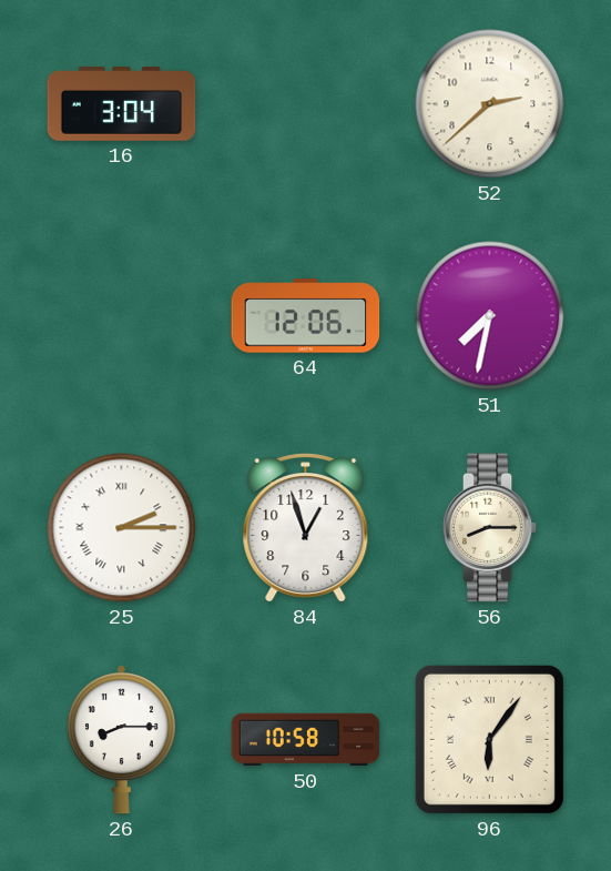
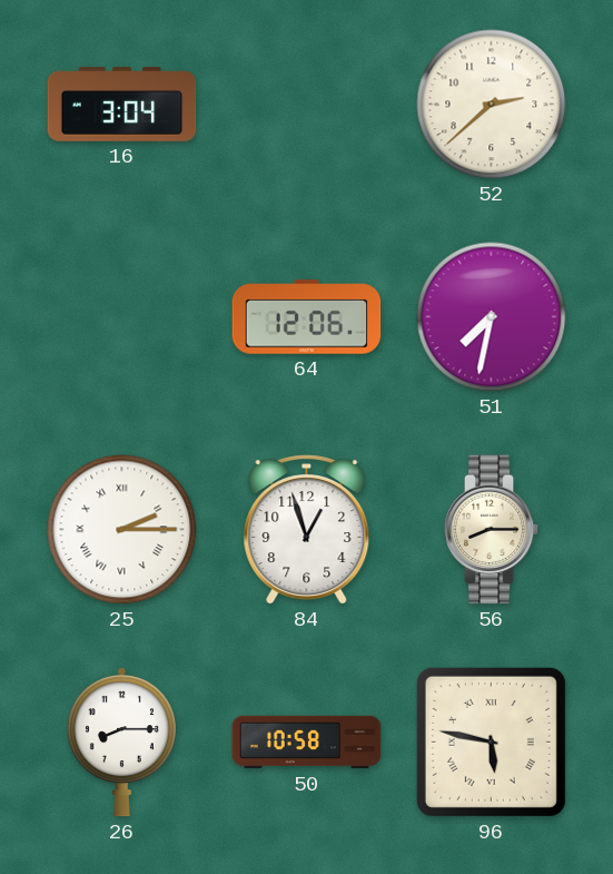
96: 6:06 -> 5:47 (491, 742)
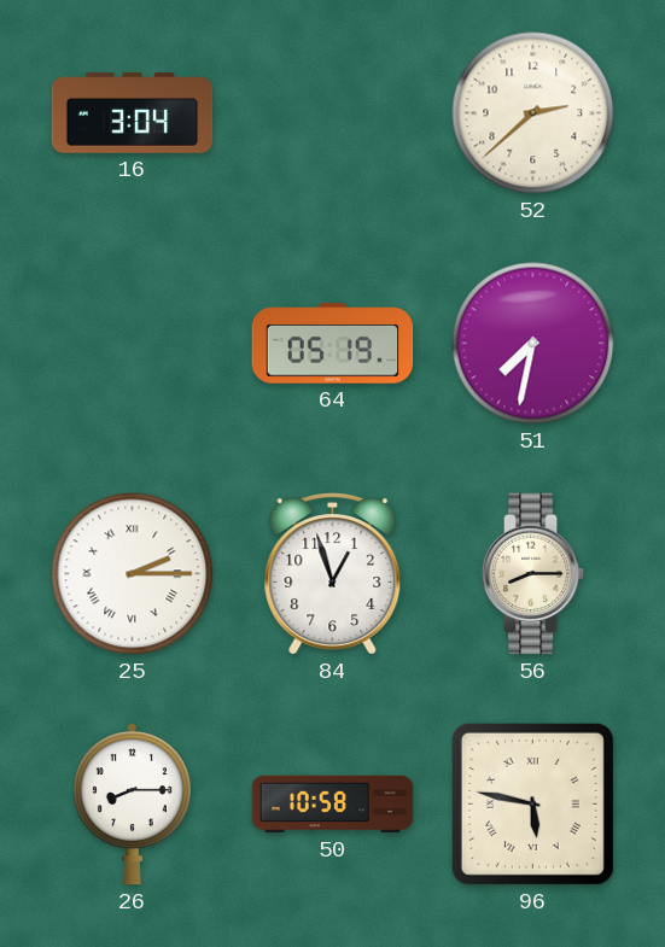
64: 12:06 -> 05:19 (333, 344)
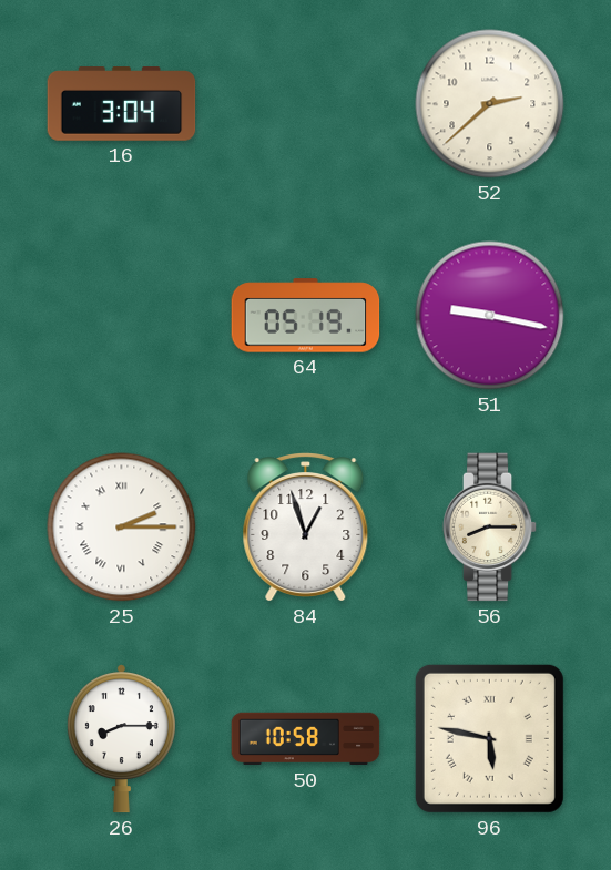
51: 7:32 -> 9:17 (490, 316)
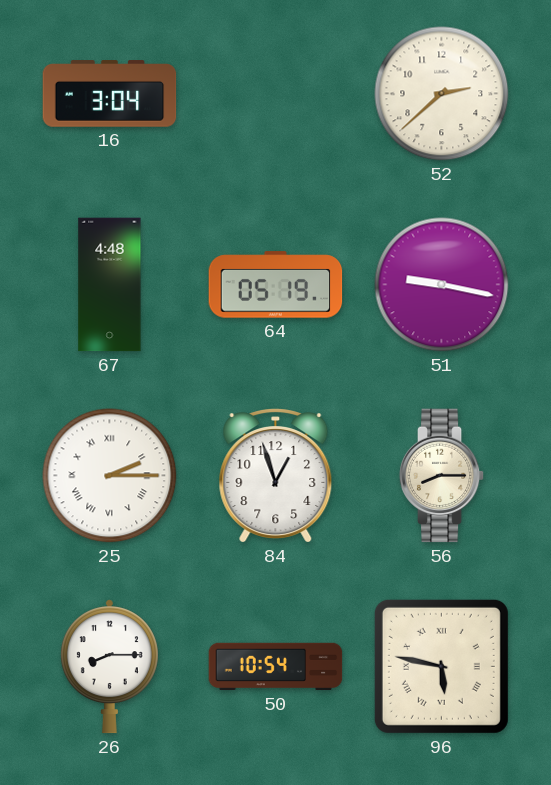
67: none -> 4:48 (110, 285)
50: 10:58 -> 10:54 (276, 667)
